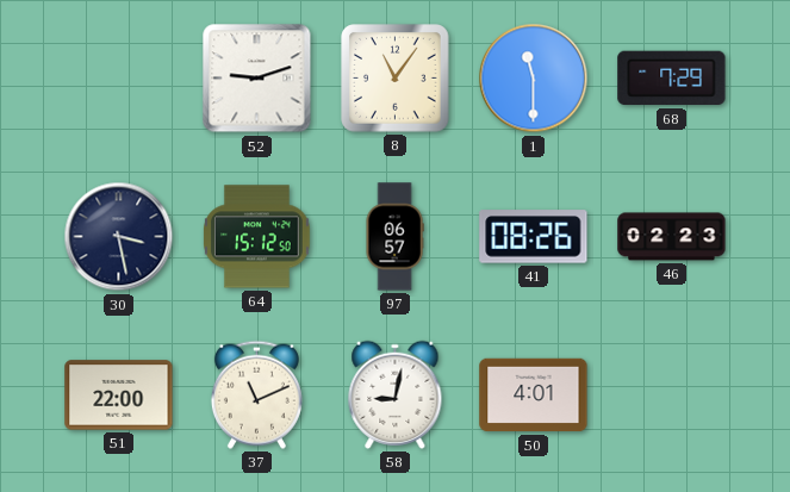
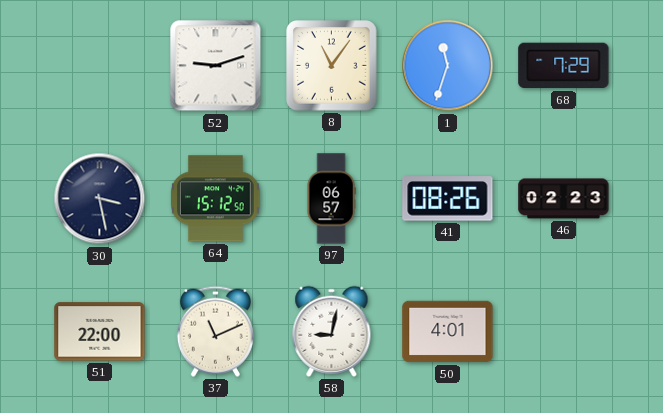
1: 11:30 -> 11:33 (448, 66)
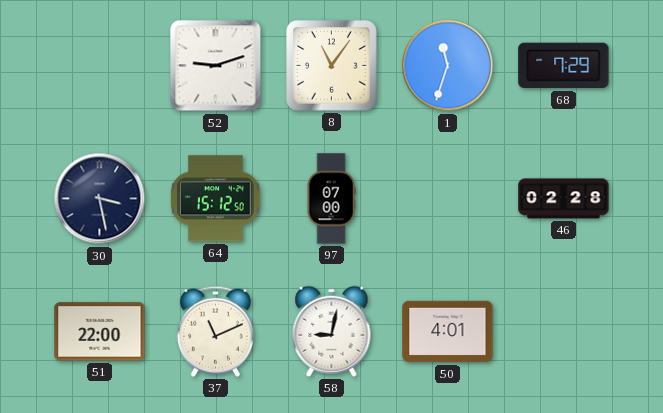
97: 06:57 -> 07:00 (331, 199)
41: 08:26 -> none (448, 199)
46: 02:23 -> 02:28 (564, 199)
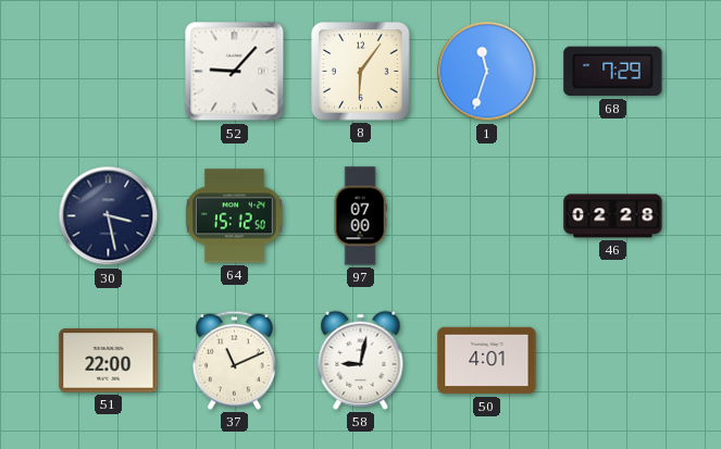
52: 9:12 -> 9:07 (235, 72)
8: 11:06 -> 6:06 (361, 72)
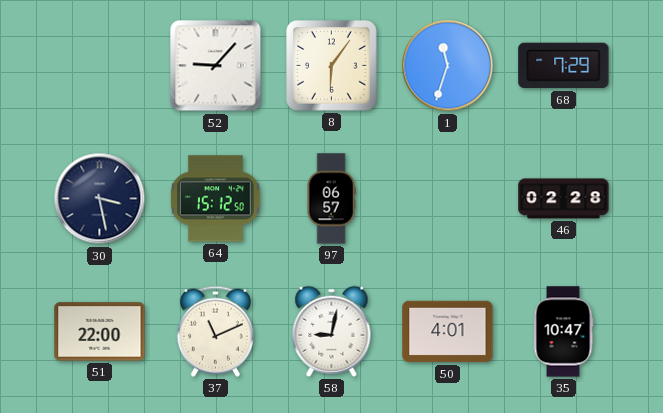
97: 07:00 -> 06:57 (331, 199)
35: none -> 10:47 (563, 332)
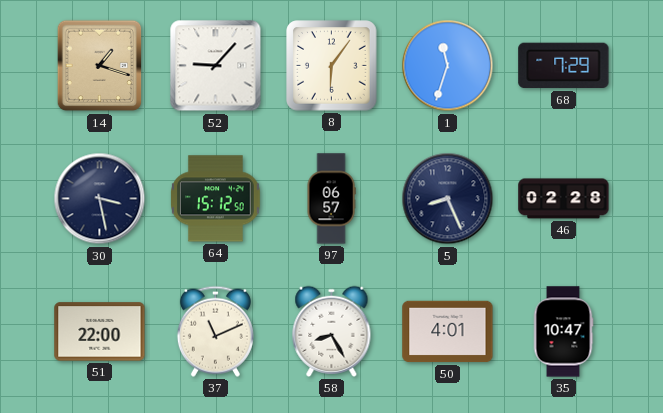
14: none -> 1:18 (100, 66)
5: none -> 8:26 (448, 199)
58: 9:02 -> 8:25 (332, 331)
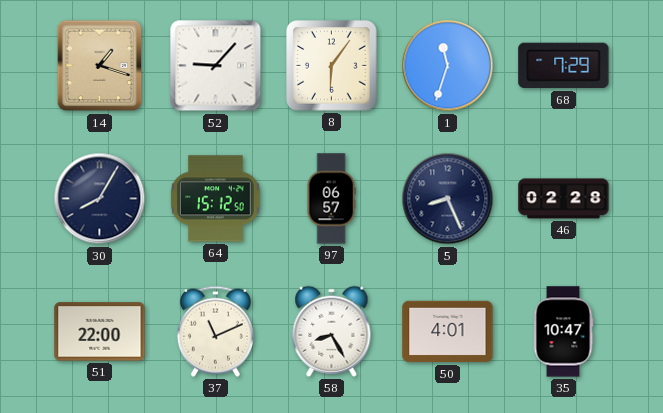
30: 3:28 -> 8:05 (100, 199)
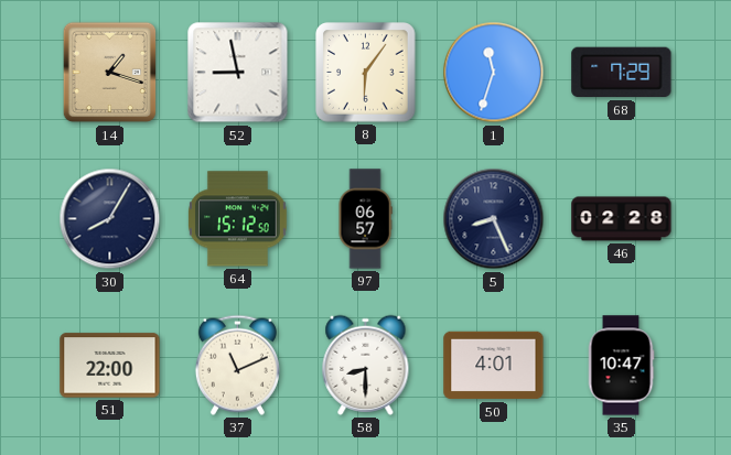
52: 9:07 -> 8:58 (238, 73)
58: 8:25 -> 8:30 (366, 365)
